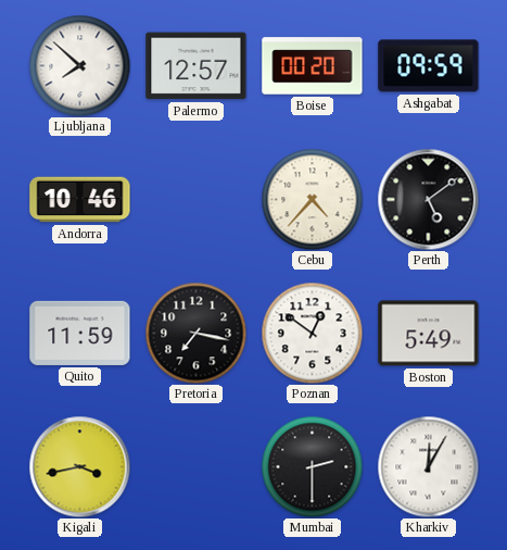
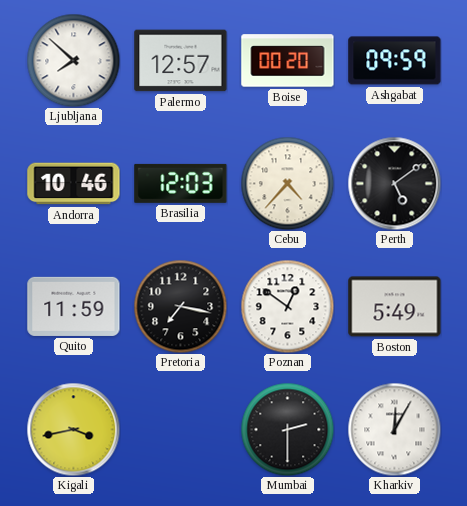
Brasilia: none -> 12:03 (181, 183)
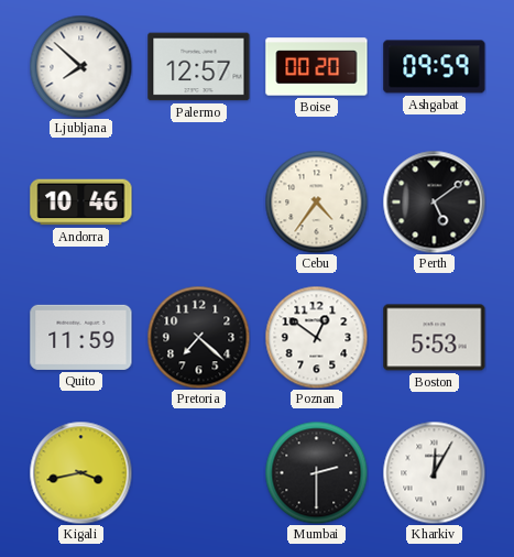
Brasilia: 12:03 -> none (181, 183)
Cebu: 4:37 -> 4:36 (316, 201)
Pretoria: 7:17 -> 7:22 (198, 337)
Boston: 5:49 -> 5:53 (435, 338)
